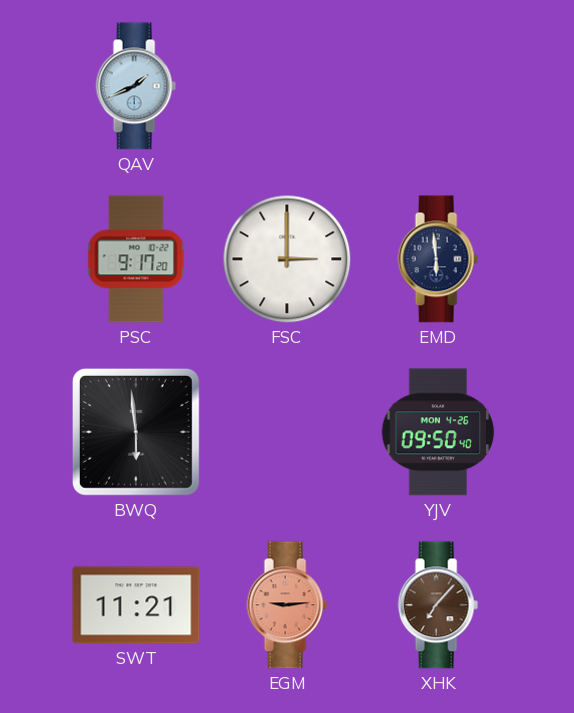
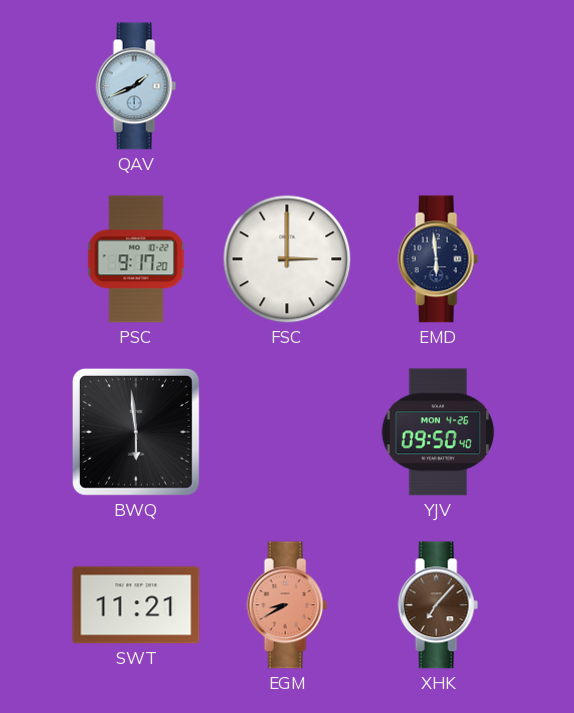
EGM: 9:14 -> 8:40 (287, 605)
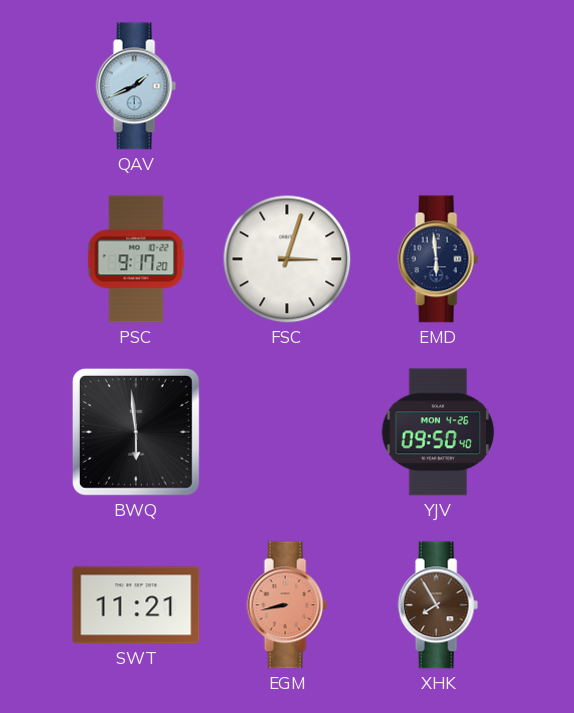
FSC: 3:00 -> 3:03 (287, 259)
EGM: 8:40 -> 8:43 (287, 605)
XHK: 7:07 -> 7:55 (438, 605)
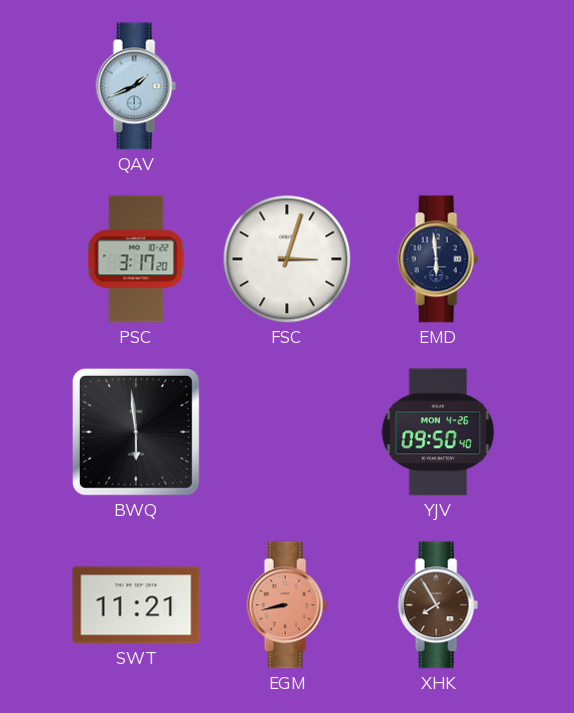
PSC: 9:17 -> 3:17 (136, 259)
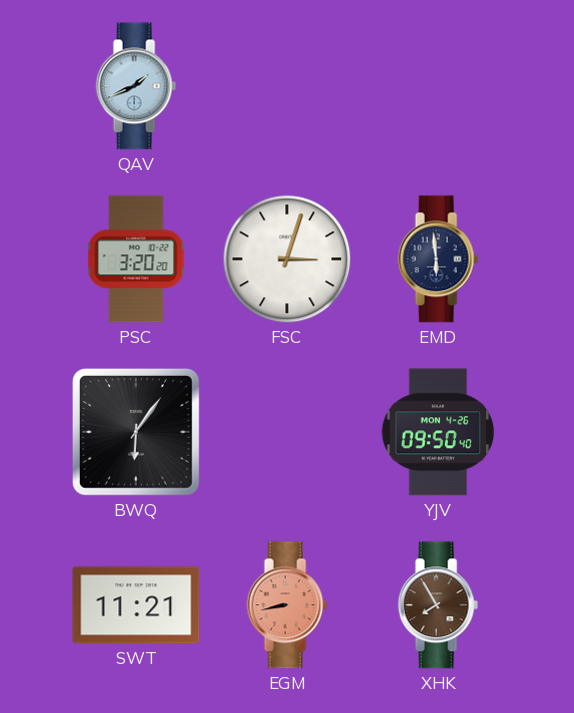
PSC: 3:17 -> 3:20 (136, 259)
BWQ: 5:59 -> 6:06 (136, 432)
